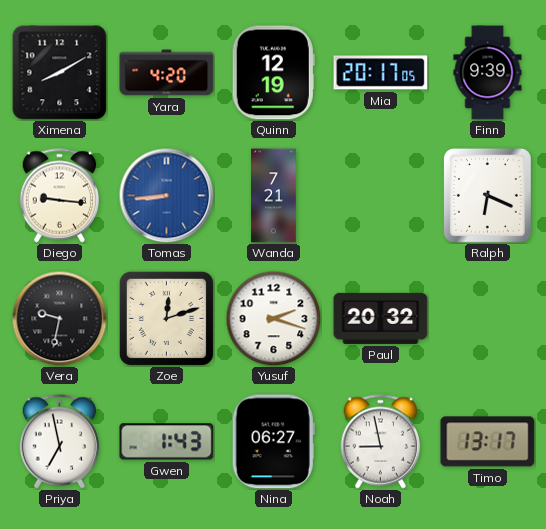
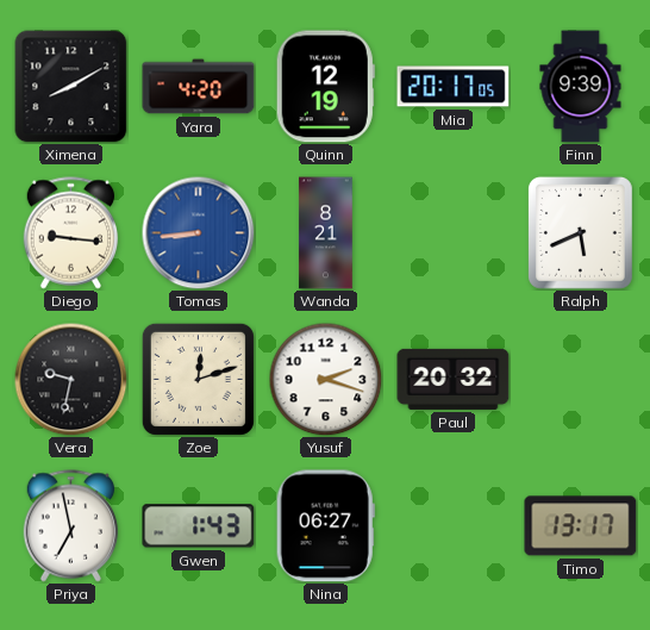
Wanda: 7:21 -> 8:21 (326, 233)
Ralph: 6:19 -> 5:41 (580, 232)
Noah: 8:58 -> none (380, 442)
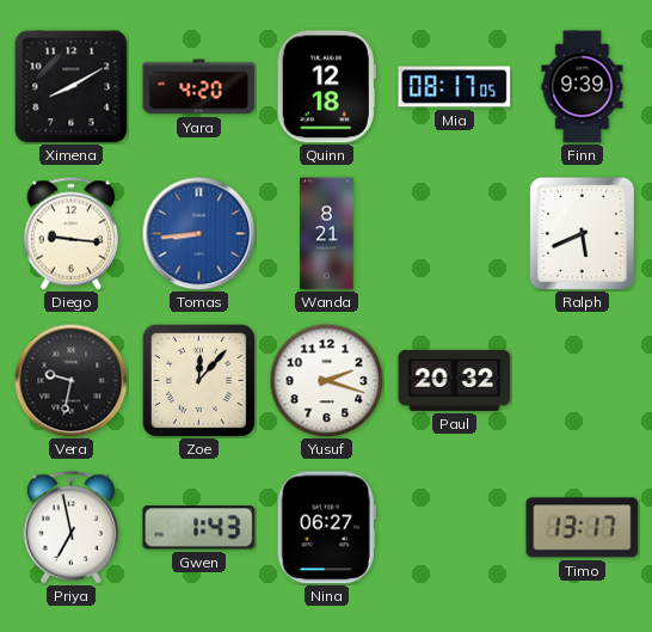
Quinn: 12:19 -> 12:18 (326, 87)
Mia: 20:17 -> 08:17 (455, 87)
Zoe: 12:12 -> 12:07 (198, 380)
